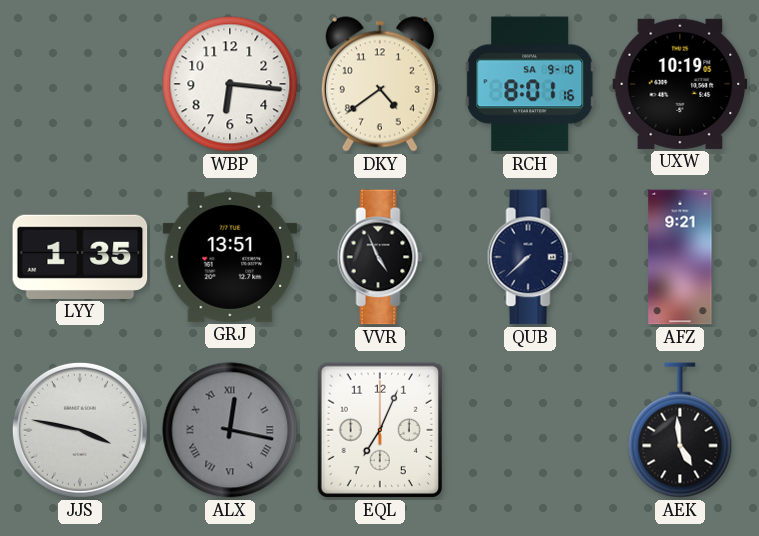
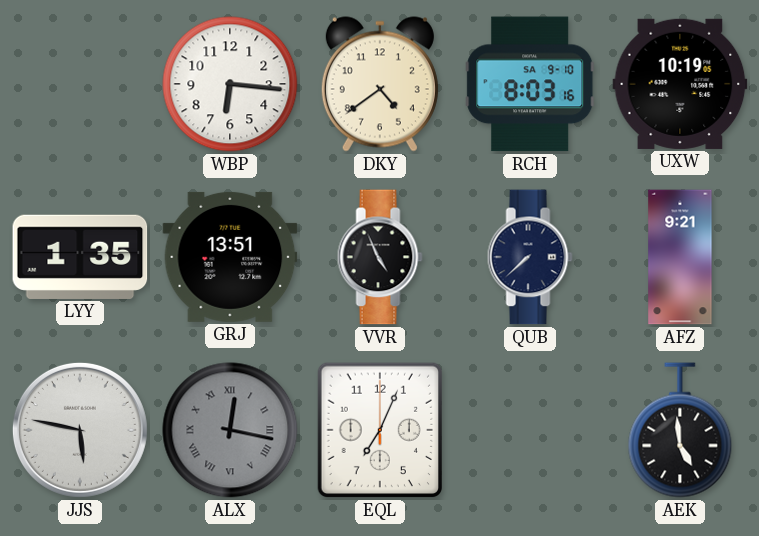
RCH: 8:01 -> 8:03 (530, 84)
JJS: 3:47 -> 5:47 (80, 430)
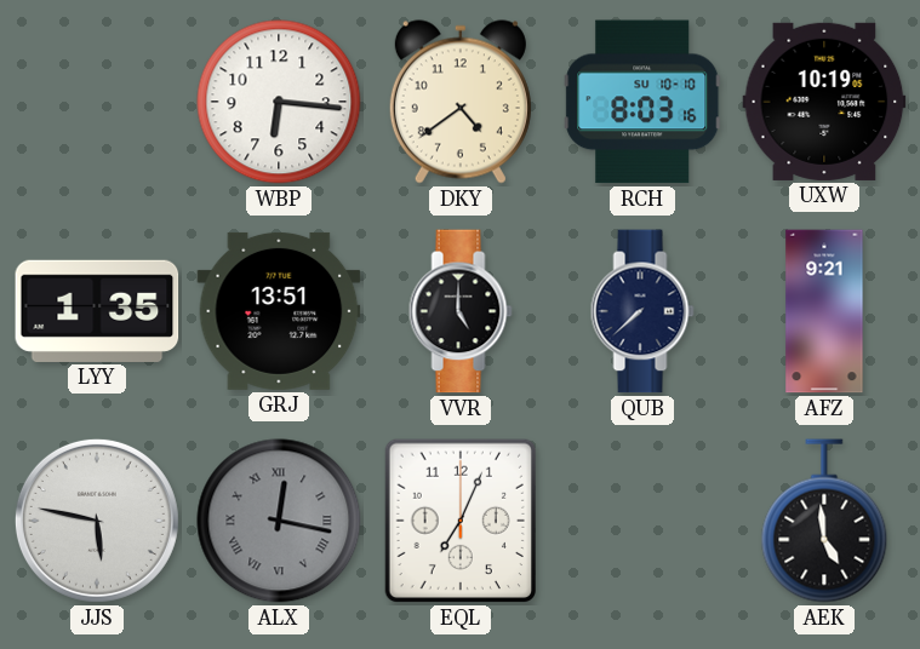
RCH date: SA 9-10 -> SU 10-10 (642, 102)
VVR: 4:56 -> 5:00 (461, 311)
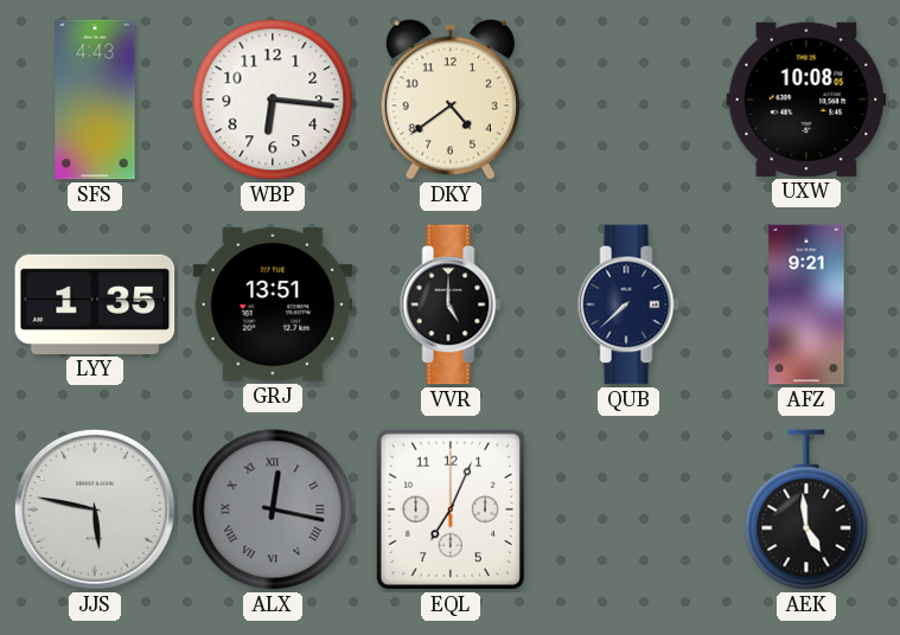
SFS: none -> 4:43 (95, 100)
RCH: 8:03 -> none (642, 102)
UXW: 10:19 -> 10:08 (806, 100)
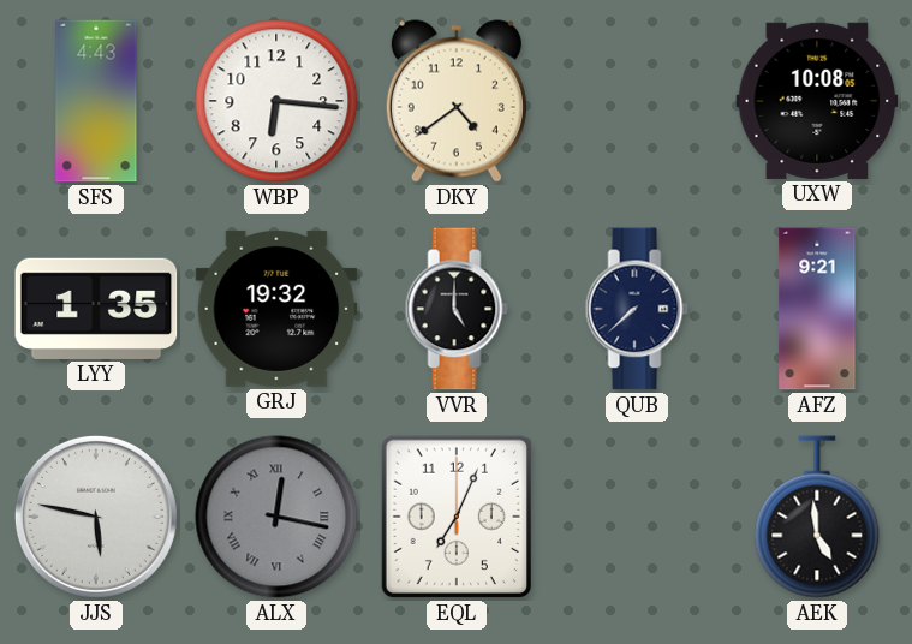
GRJ: 13:51 -> 19:32 (276, 309)
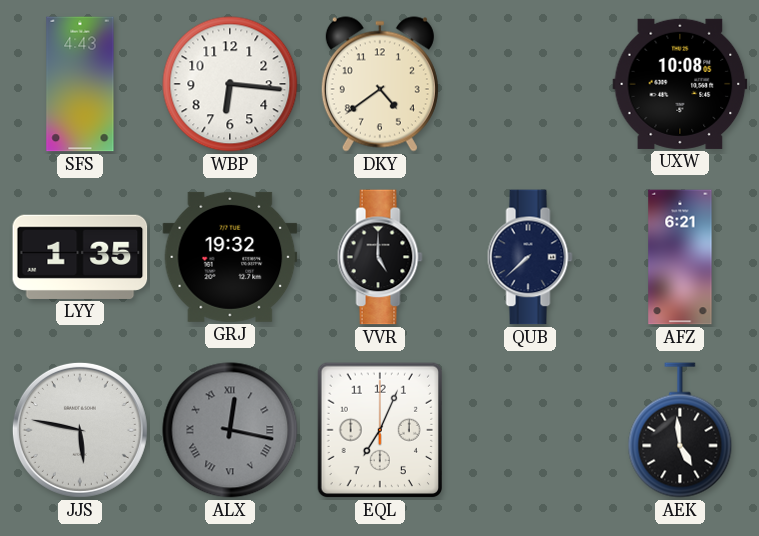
AFZ: 9:21 -> 6:21 (680, 257)
